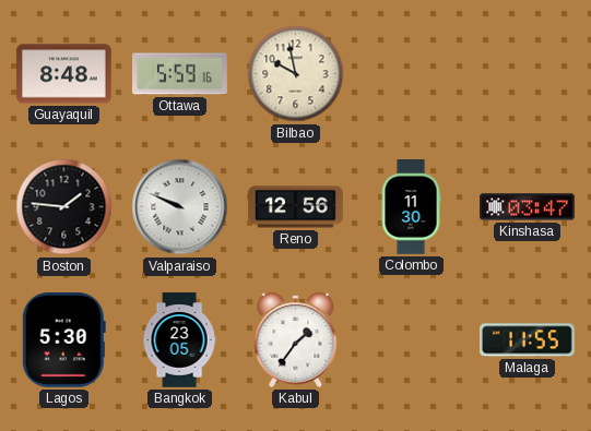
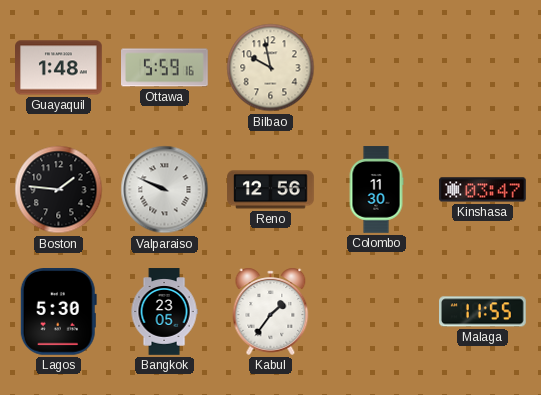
Guayaquil: 8:48 -> 1:48 (59, 68)
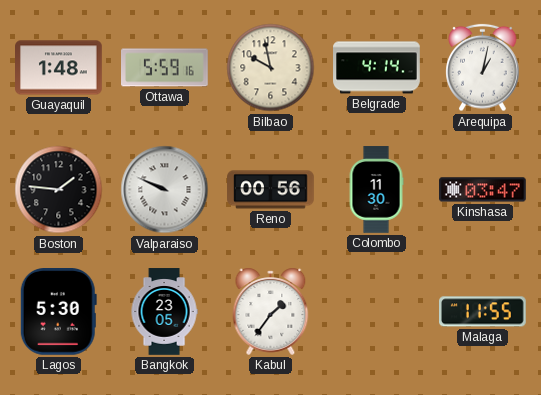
Belgrade: none -> 4:14 (377, 68)
Arequipa: none -> 1:02 (483, 68)
Reno: 12:56 -> 00:56 (271, 190)
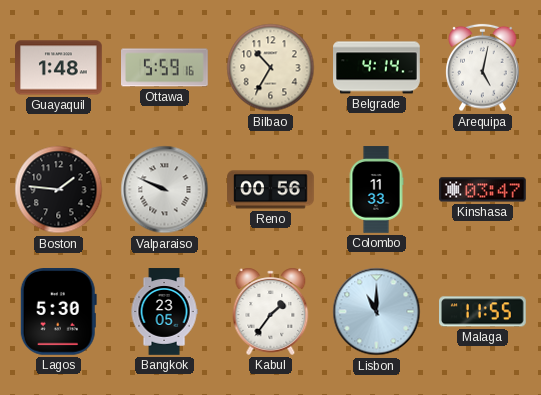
Bilbao: 9:58 -> 10:35 (271, 68)
Arequipa: 1:02 -> 5:02 (483, 68)
Colombo: 11:30 -> 11:33 (376, 190)
Lisbon: none -> 11:00 (377, 312)
